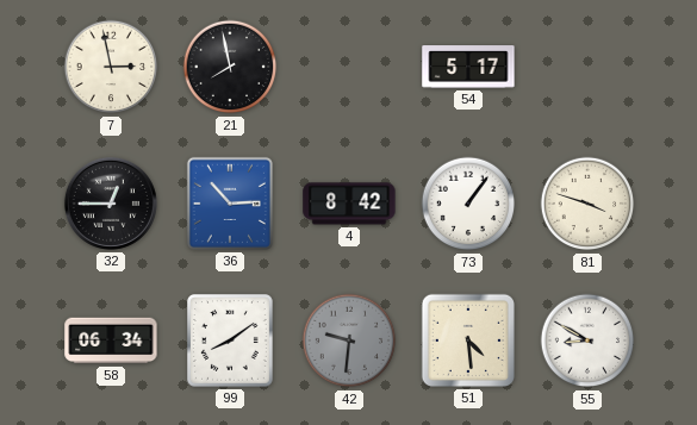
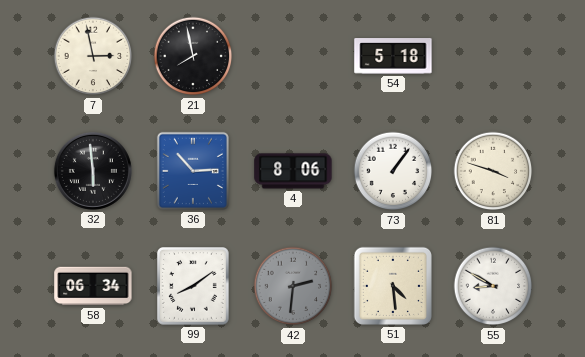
54: 5:17 -> 5:18 (393, 56)
32: 12:45 -> 5:59 (93, 171)
4: 8:42 -> 8:06 (293, 171)
42: 9:31 -> 2:31 (293, 286)
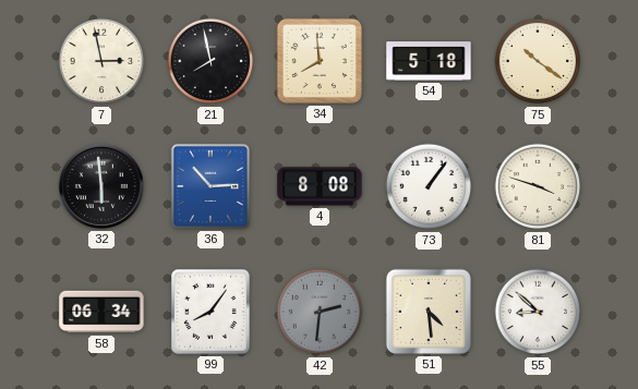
34: none -> 7:59 (320, 61)
75: none -> 10:21 (538, 61)
4: 8:06 -> 8:08 (320, 186)
99: 8:09 -> 8:06 (212, 313)
55: 8:50 -> 8:52 (538, 312)
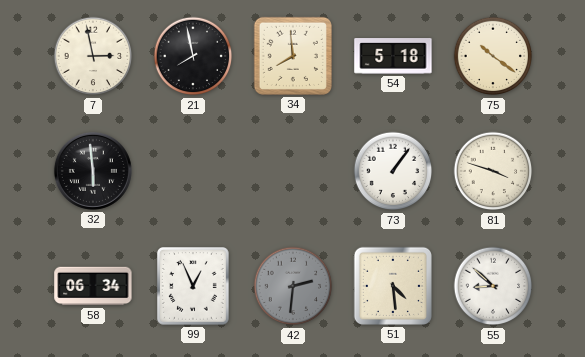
36: 2:53 -> none (210, 186)
4: 8:08 -> none (320, 186)
99: 8:06 -> 12:56 (194, 287)
